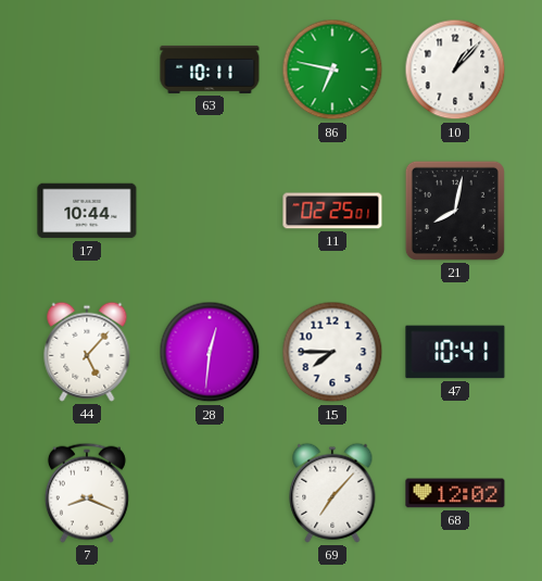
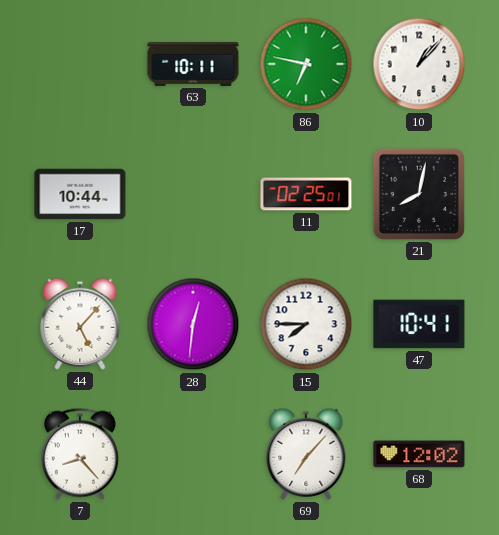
7: 8:19 -> 8:23 (80, 454)
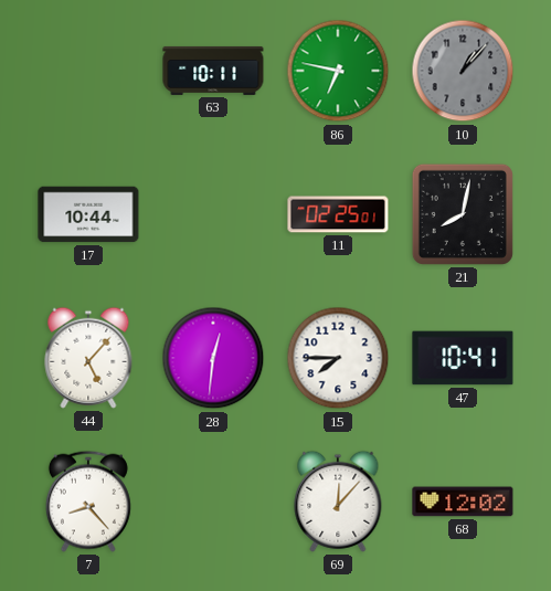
10 dial: white -> grey (463, 71)
69: 7:07 -> 12:07 (338, 502)
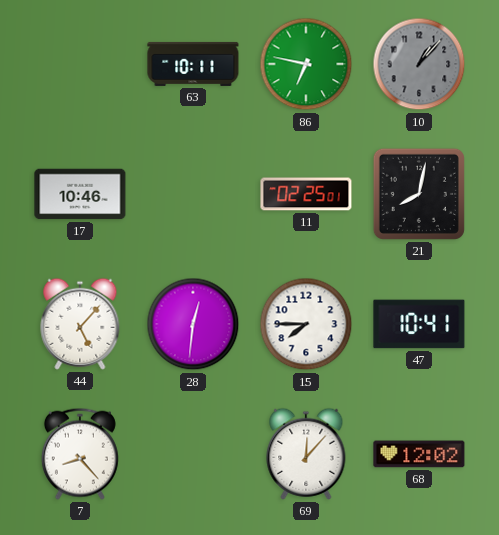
17: 10:44 -> 10:46 (80, 194)
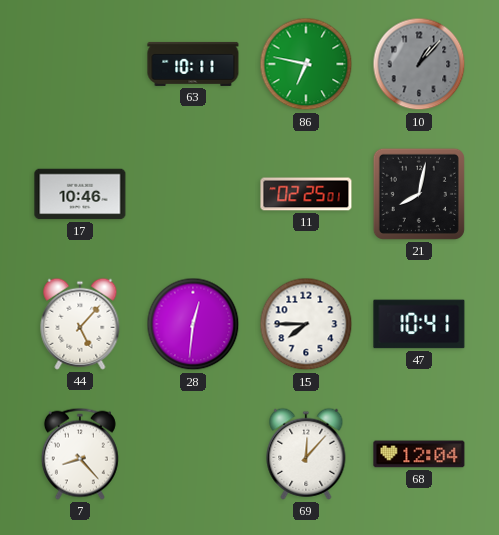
68: 12:02 -> 12:04 (419, 454)
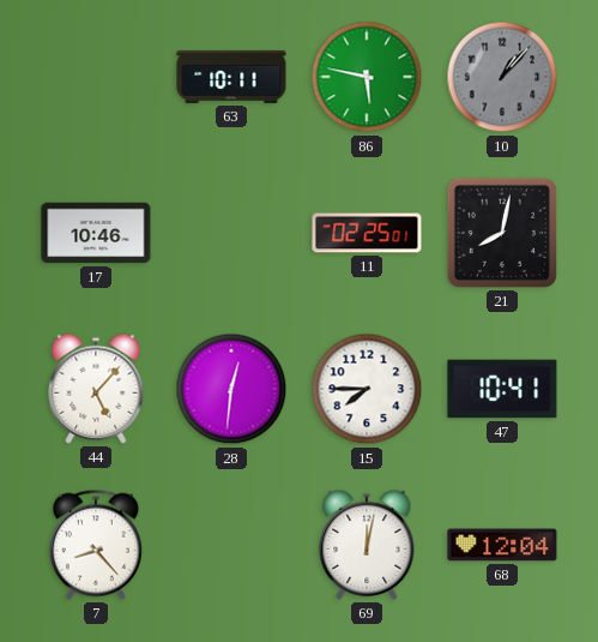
86: 6:47 -> 5:47 (367, 77)
69: 12:07 -> 12:02 (367, 545)
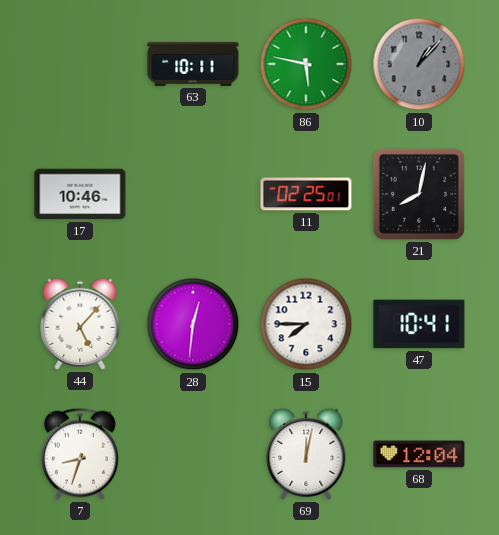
7: 8:23 -> 8:33 (80, 454)
